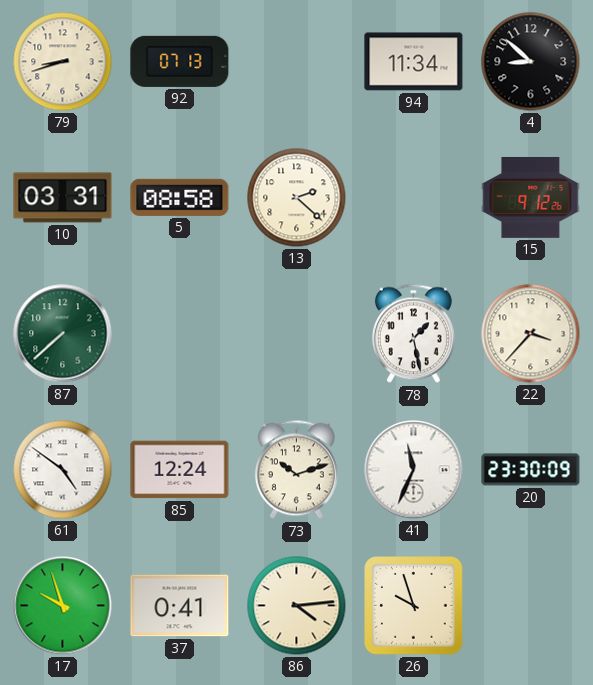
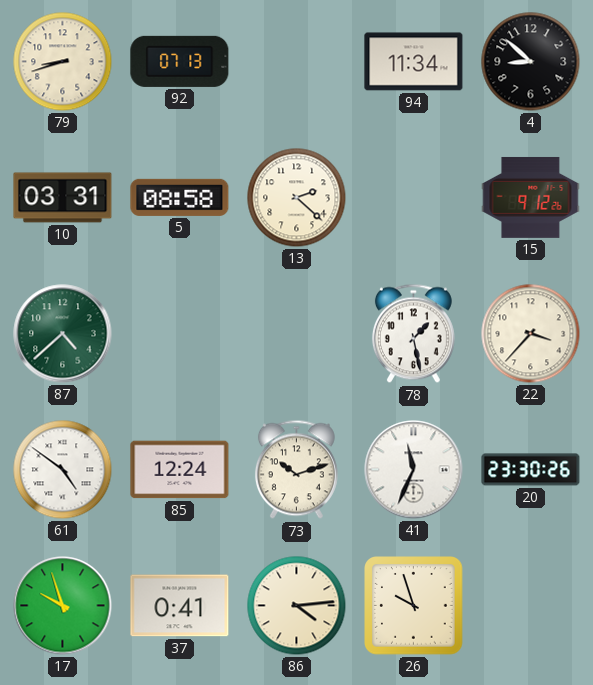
87: 7:38 -> 4:38 (63, 334)
20: 23:30:09 -> 23:30:26 (531, 470)
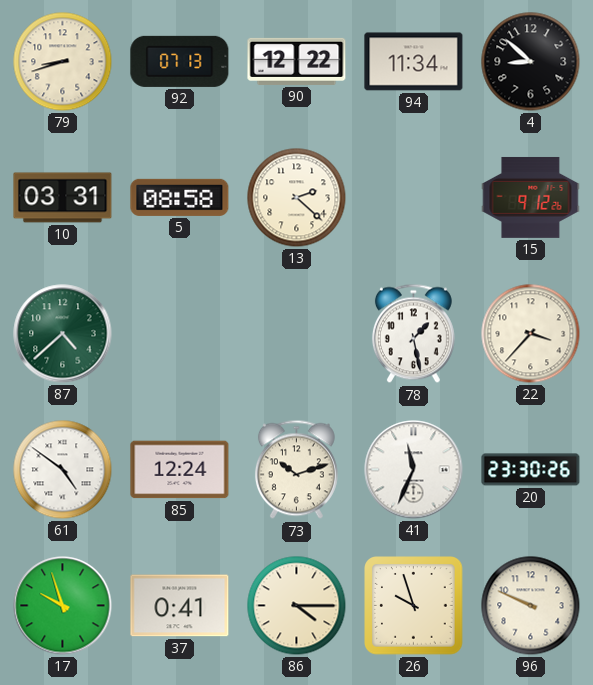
90: none -> 12:22 (297, 61)
86: 4:14 -> 4:15 (297, 606)
96: none -> 9:49 (531, 606)
